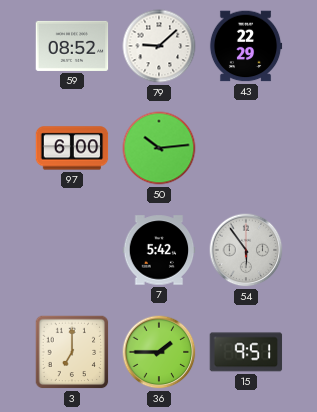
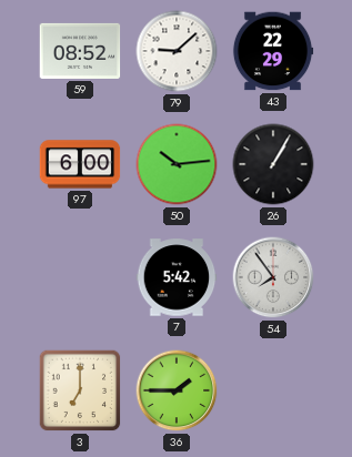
26: none -> 1:05 (273, 164)
54: 5:54 -> 7:54 (273, 277)
15: 9:51 -> none (246, 352)
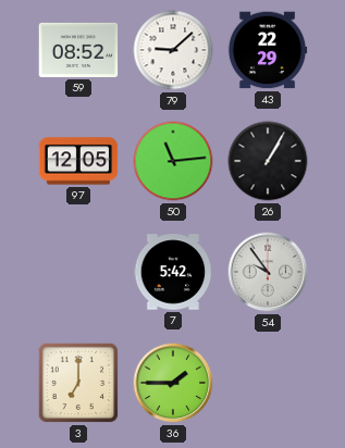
97: 6:00 -> 12:05 (78, 161)
50: 10:14 -> 11:14 (173, 161)
54: 7:54 -> 9:54 (268, 272)
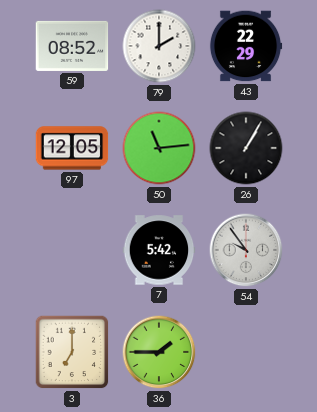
79: 9:08 -> 2:00 (159, 46)
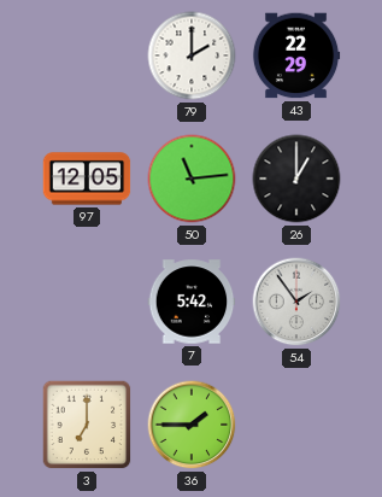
59: 08:52 -> none (72, 46)
26: 1:05 -> 1:00 (296, 179)
54: 9:54 -> 1:54 (296, 302)
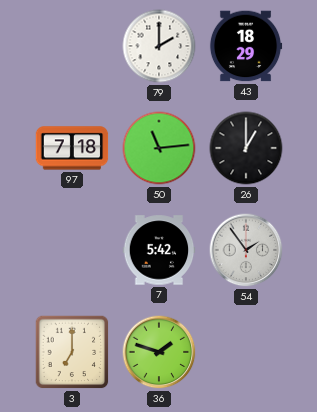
43: 22:29 -> 18:29 (246, 46)
97: 12:05 -> 7:18 (72, 148)
36: 1:45 -> 1:48 (159, 352)
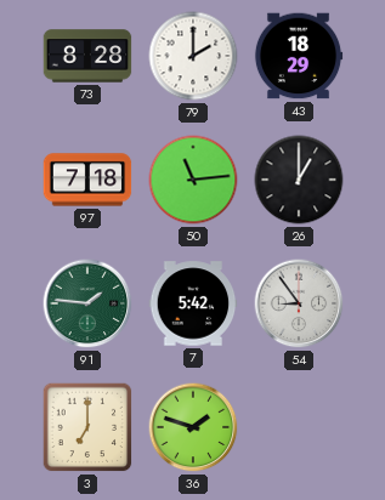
73: none -> 8:28 (87, 56)
91: none -> 1:46 (87, 303)
54: 1:54 -> 8:54 (299, 303)
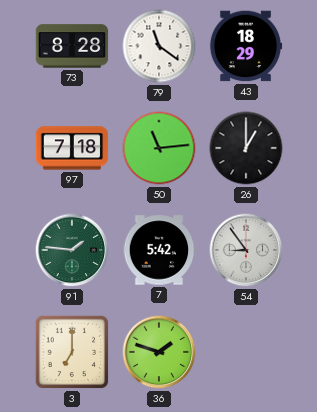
79: 2:00 -> 11:21 (159, 46)
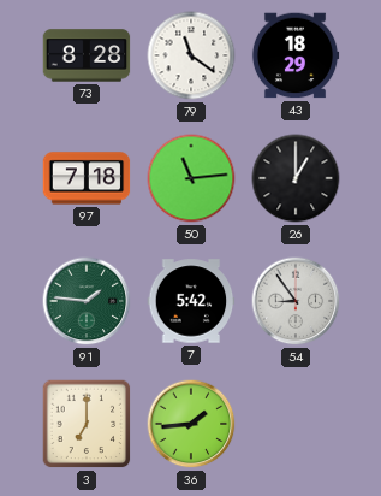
36: 1:48 -> 1:44 (191, 424)
